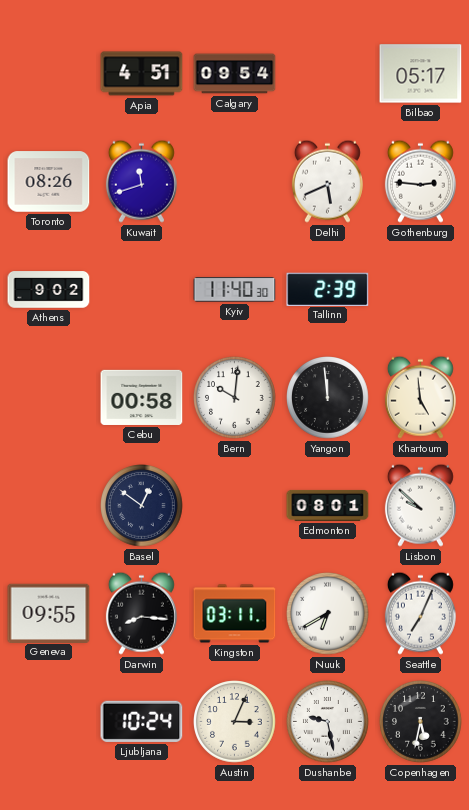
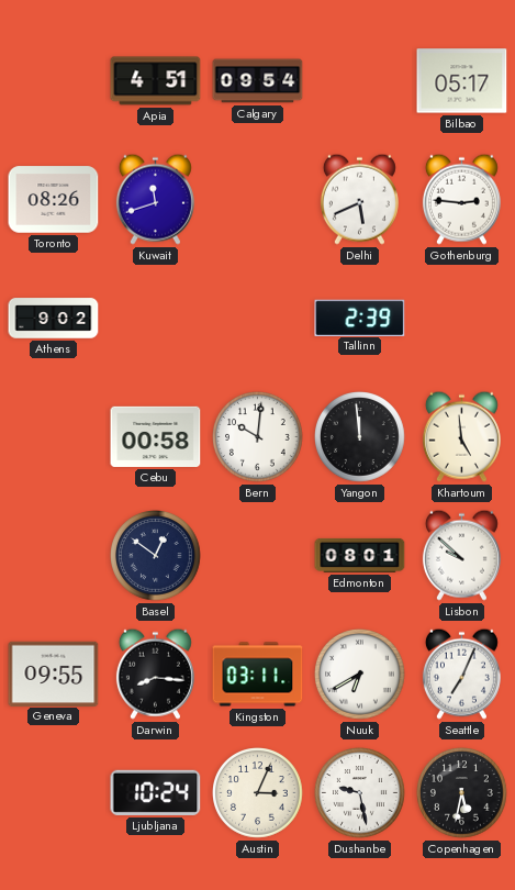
Kyiv: 11:40 -> none (235, 290)
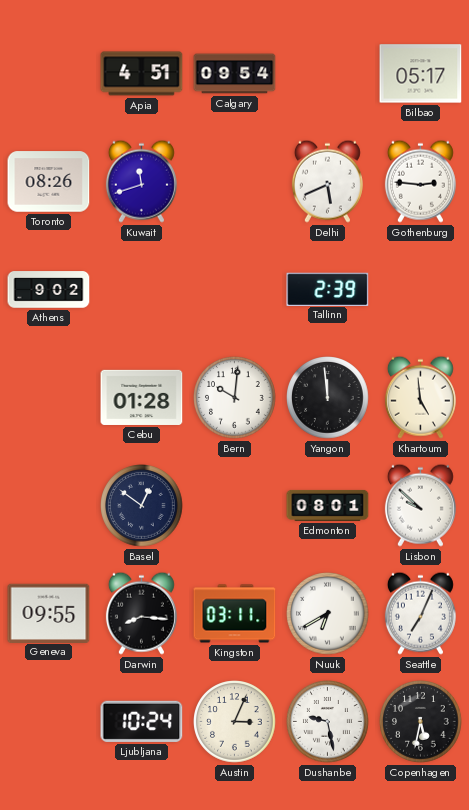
Cebu: 00:58 -> 01:28 (142, 397)
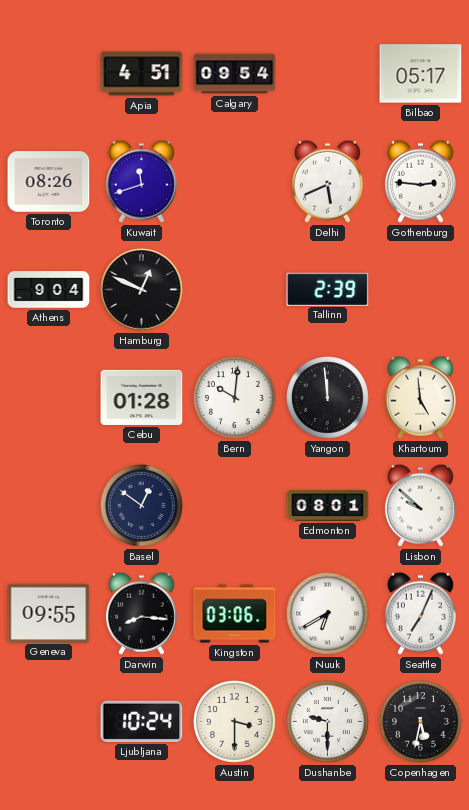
Athens: 9:02 -> 9:04 (49, 290)
Hamburg: none -> 12:49 (142, 290)
Kingston: 03:11 -> 03:06 (235, 614)
Austin: 3:04 -> 3:30 (235, 722)
Dushanbe: 9:28 -> 9:30 (328, 722)
